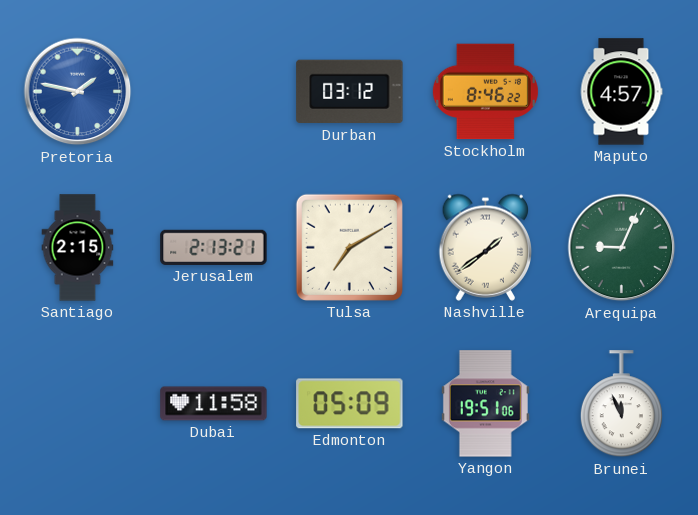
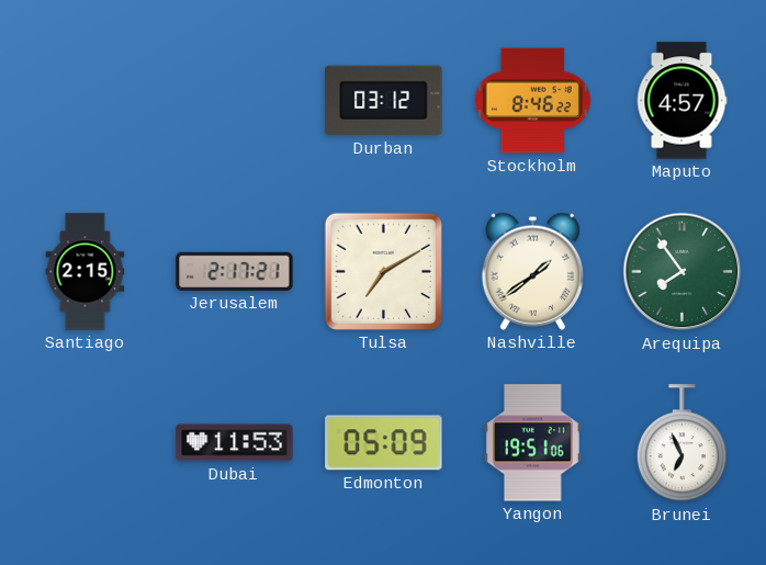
Pretoria: 1:47 -> none (78, 92)
Jerusalem: 2:13 -> 2:17 (235, 271)
Arequipa: 9:04 -> 7:54 (683, 272)
Dubai: 11:58 -> 11:53 (235, 443)
Brunei: 11:56 -> 6:56 (681, 443)
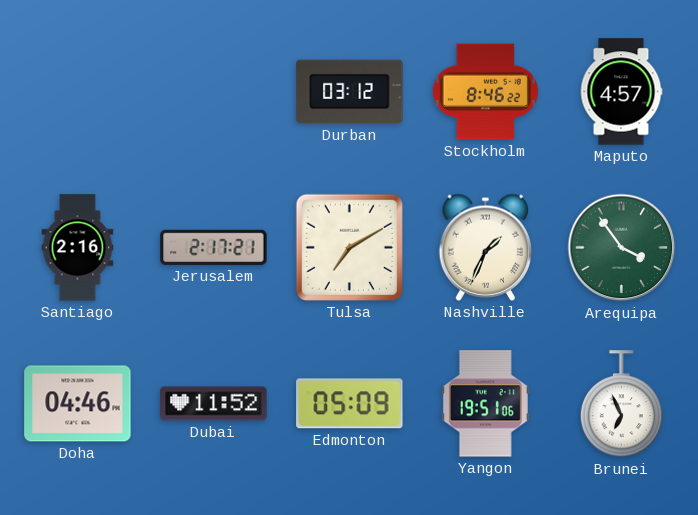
Santiago: 2:15 -> 2:16 (78, 248)
Nashville: 1:39 -> 1:34 (485, 247)
Arequipa: 7:54 -> 3:54 (622, 248)
Doha: none -> 04:46 (78, 404)
Dubai: 11:53 -> 11:52 (214, 404)
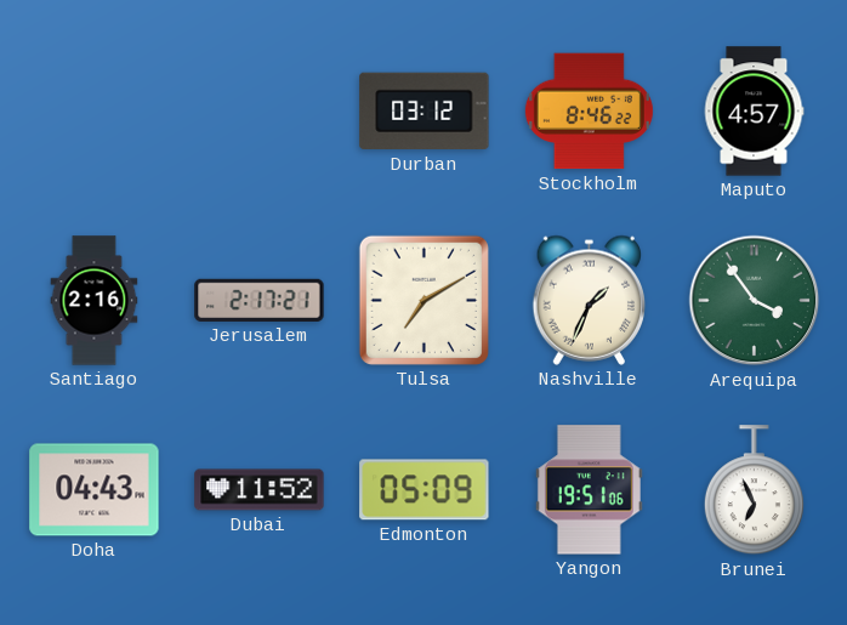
Doha: 04:46 -> 04:43 (95, 490)
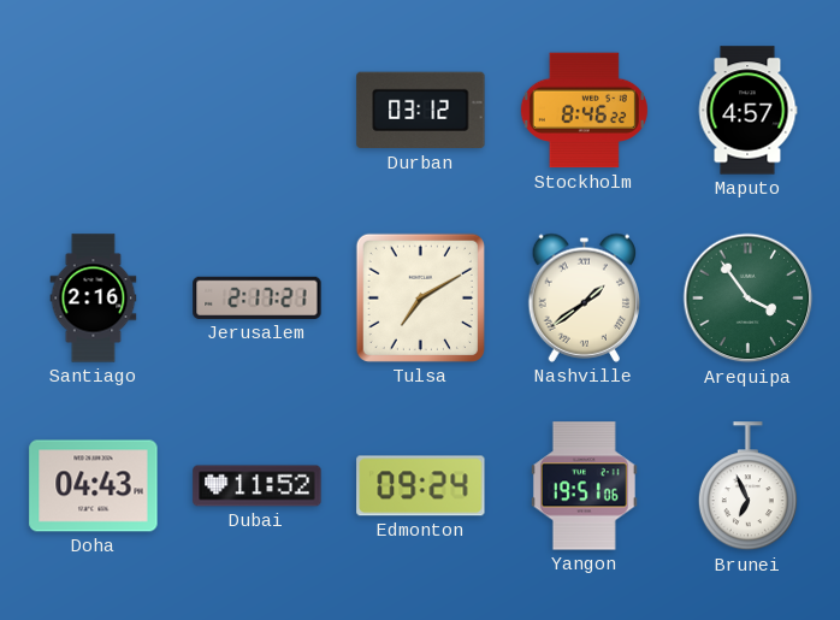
Nashville: 1:34 -> 1:39 (584, 297)
Edmonton: 05:09 -> 09:24 (421, 486)
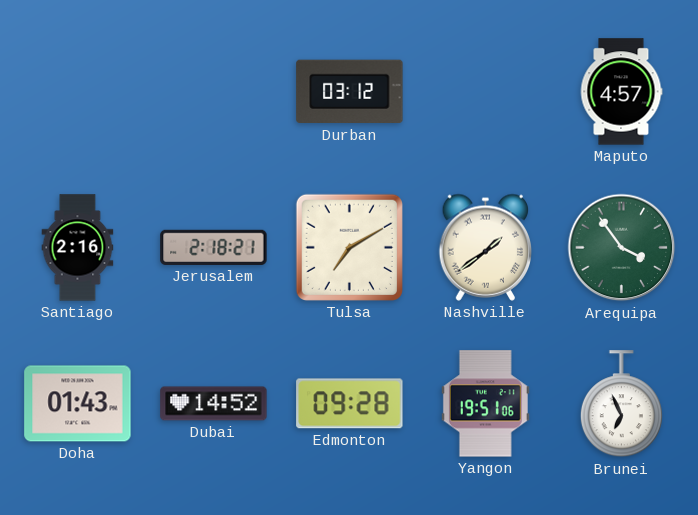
Stockholm: 8:46 -> none (584, 111)
Jerusalem: 2:17 -> 2:18 (214, 247)
Doha: 04:43 -> 01:43 (78, 404)
Dubai: 11:52 -> 14:52 (214, 404)
Edmonton: 09:24 -> 09:28 (350, 404)
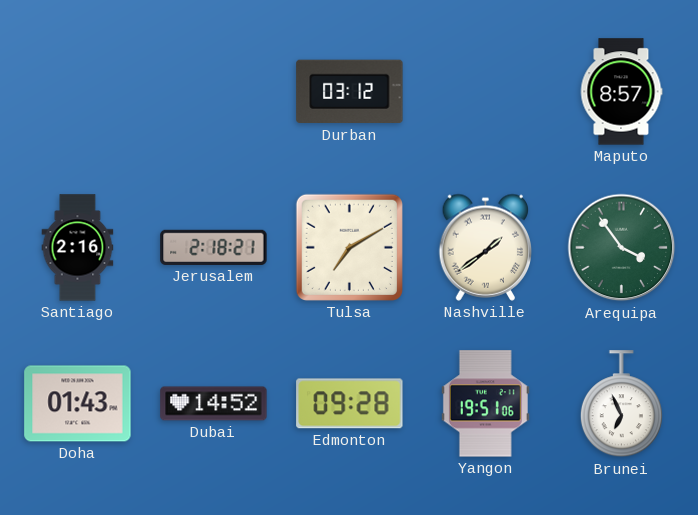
Maputo: 4:57 -> 8:57 (621, 92)
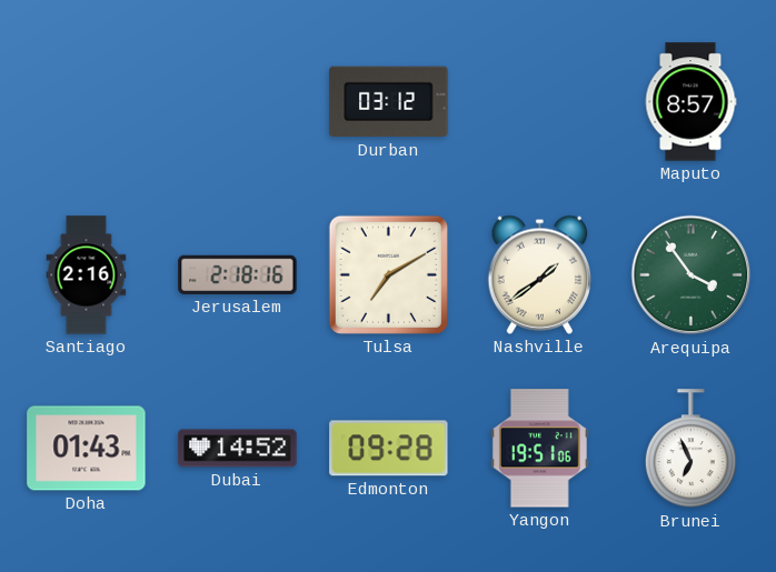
Jerusalem: 2:18:21 -> 2:18:16 (238, 274)
